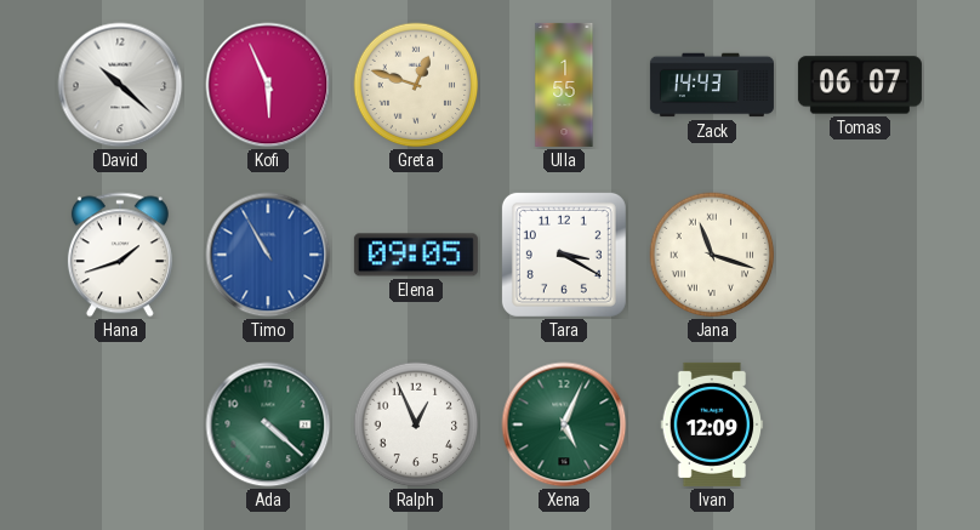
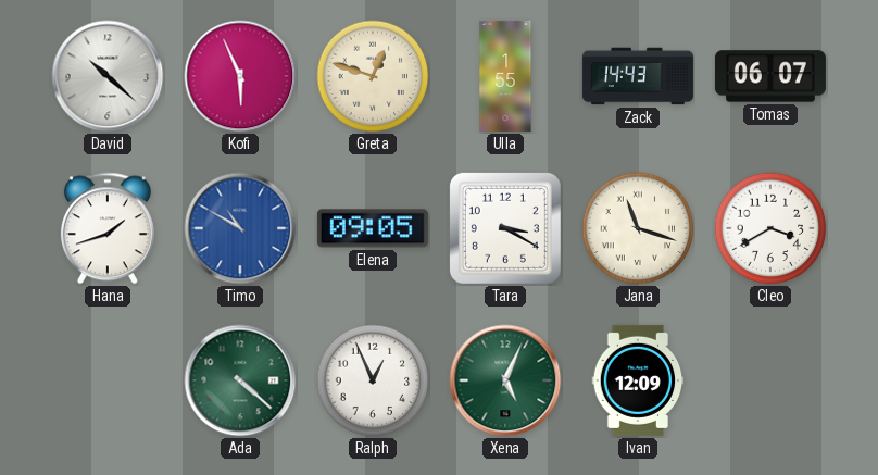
Timo: 10:55 -> 10:50 (240, 228)
Cleo: none -> 3:40 (770, 228)
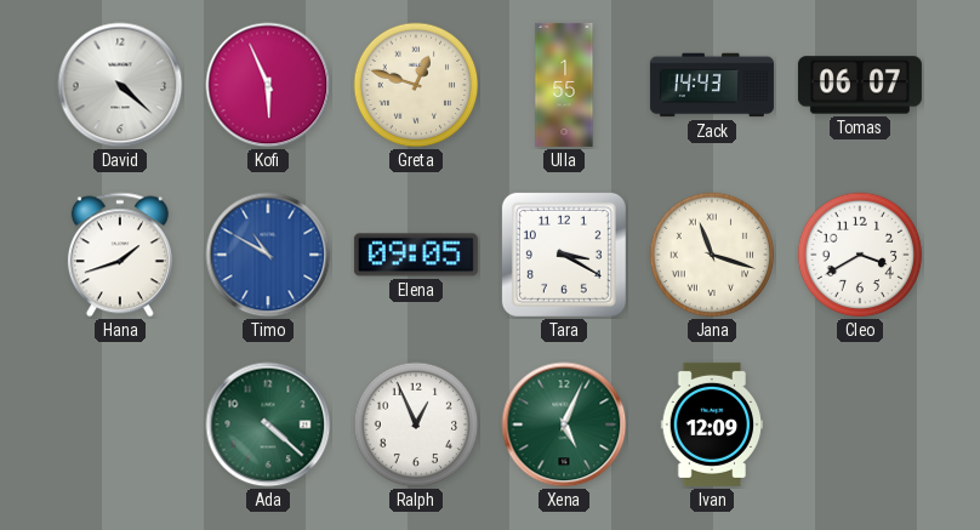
David: 10:22 -> 4:22 (120, 85)
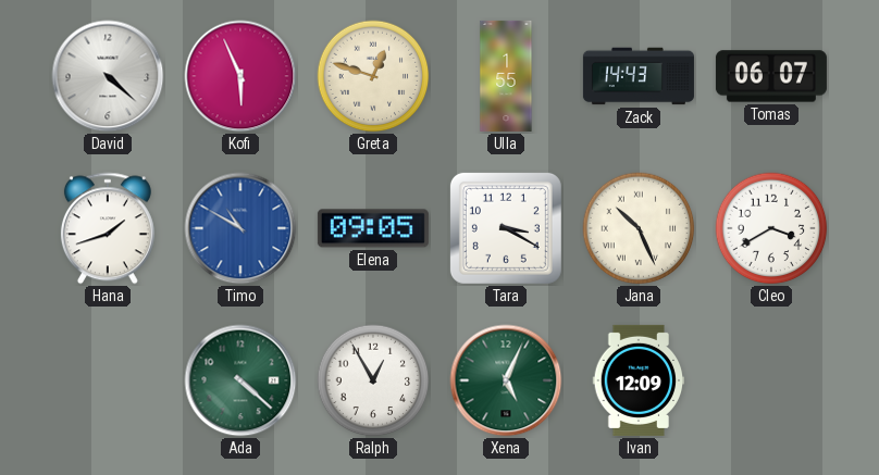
Jana: 11:18 -> 10:26 (639, 228)
Ralph: 12:56 -> 12:55 (373, 380)
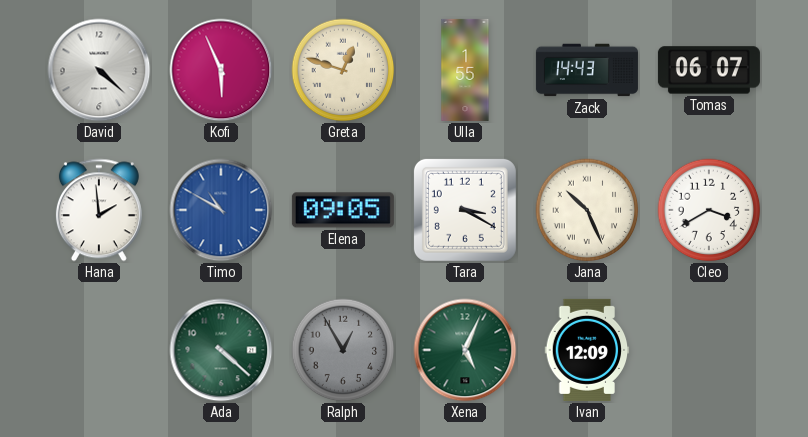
Hana: 1:42 -> 1:59 (99, 210)
Ralph dial: white -> grey (343, 350)
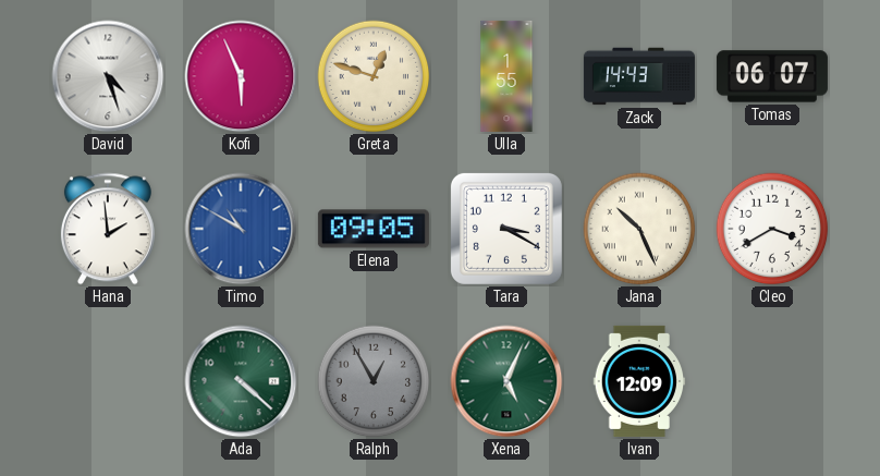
David: 4:22 -> 4:27 (108, 76)
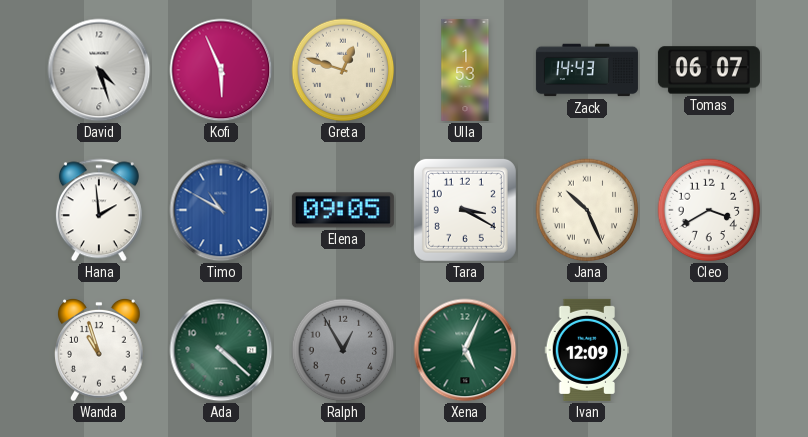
Ulla: 1:55 -> 1:53 (465, 70)
Wanda: none -> 10:57 (100, 350)
